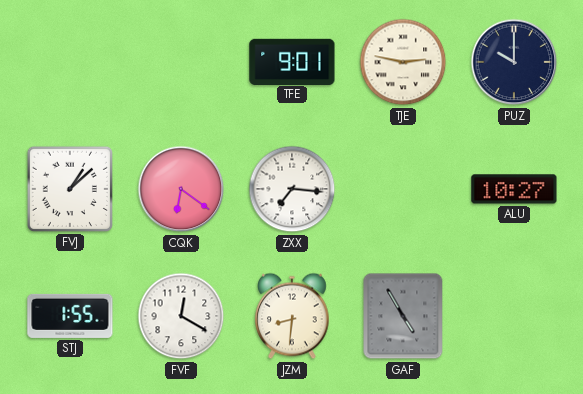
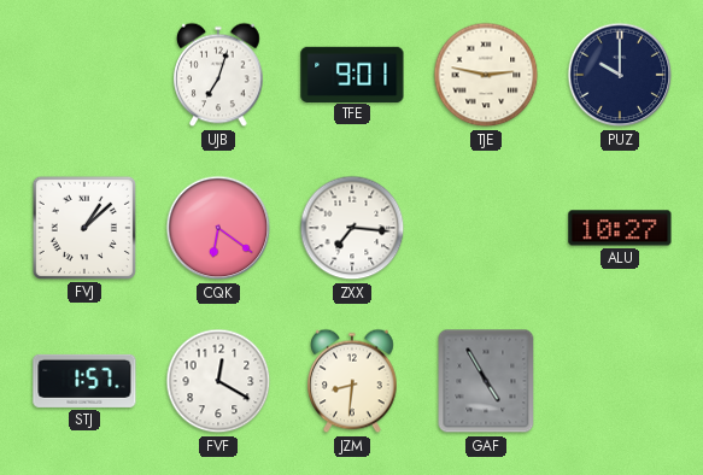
UJB: none -> 7:03 (218, 75)
STJ: 1:55 -> 1:57 (84, 381)
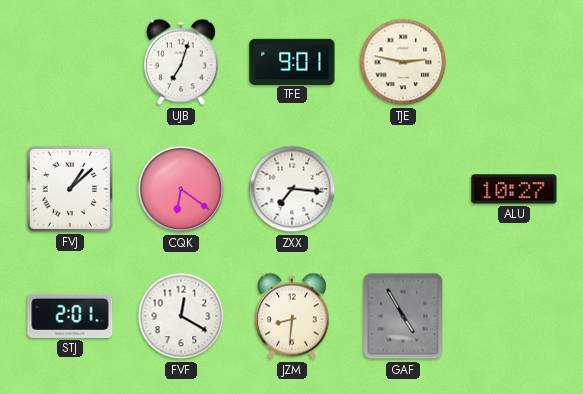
PUZ: 10:00 -> none (620, 75)
STJ: 1:57 -> 2:01 (70, 316)
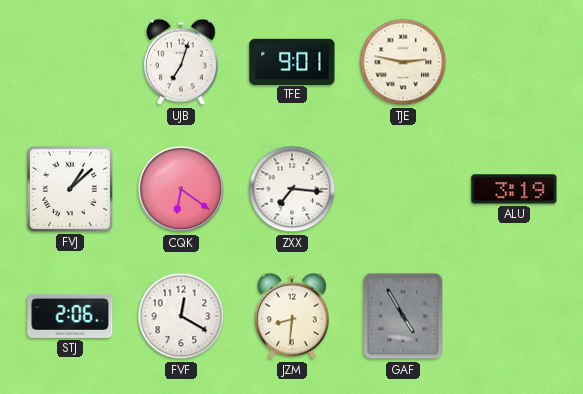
ALU: 10:27 -> 3:19 (514, 189)
STJ: 2:01 -> 2:06 (70, 316)
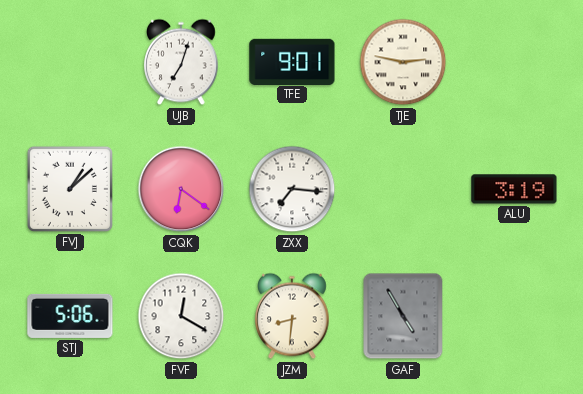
STJ: 2:06 -> 5:06 (70, 316)
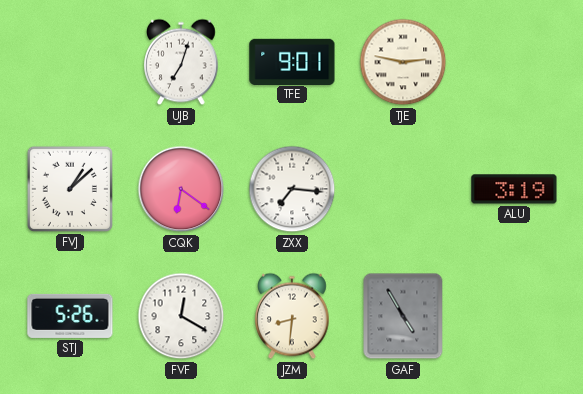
STJ: 5:06 -> 5:26 (70, 316)
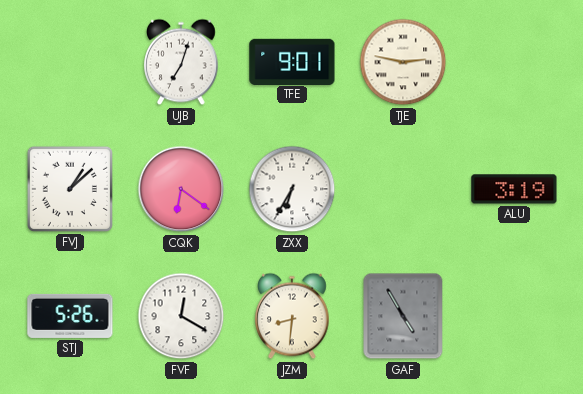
ZXX: 7:16 -> 6:35 (292, 189)
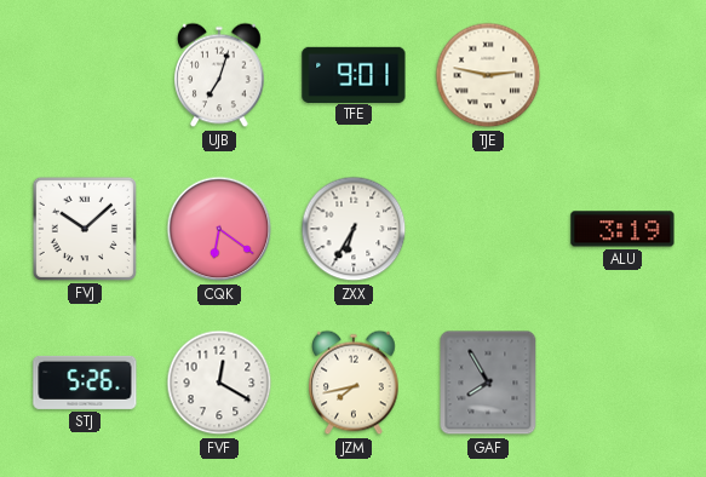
FVJ: 1:08 -> 10:08 (85, 229)
JZM: 8:31 -> 7:43 (354, 383)
GAF: 4:55 -> 7:55 (488, 383)
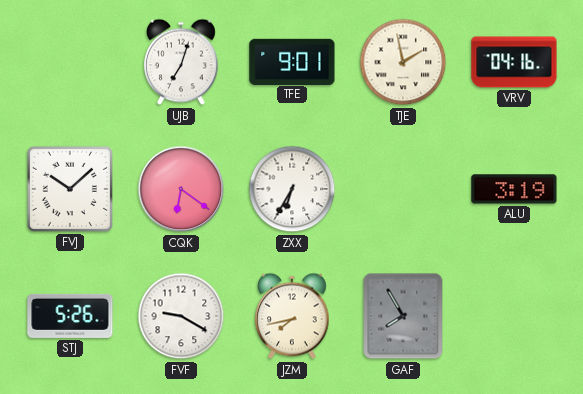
TJE: 2:47 -> 1:58 (403, 62)
VRV: none -> 04:16 (514, 62)
FVF: 12:20 -> 9:20 (181, 316)
